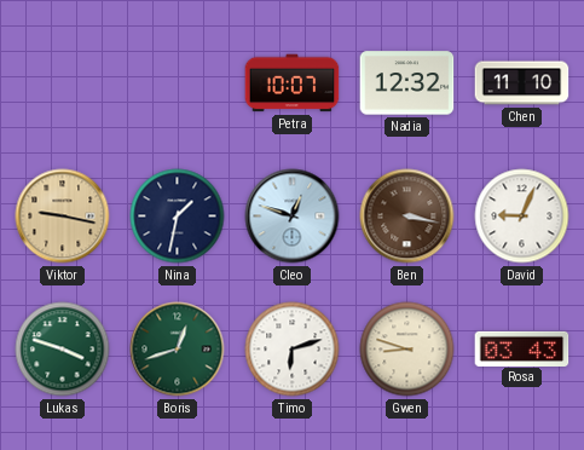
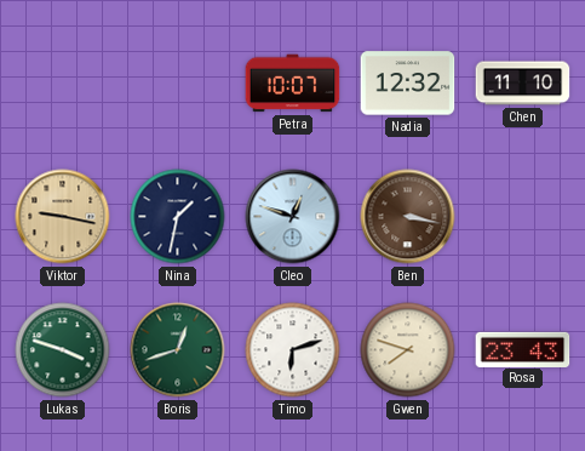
David: 9:04 -> none (522, 217)
Gwen: 8:48 -> 7:48 (408, 350)
Rosa: 03:43 -> 23:43 (523, 349)
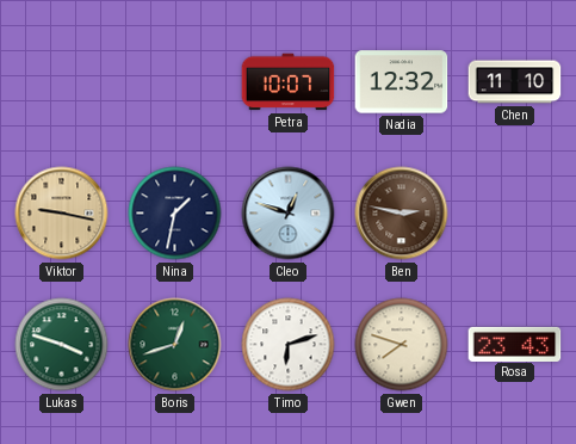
Ben: 3:17 -> 2:47 (402, 214)
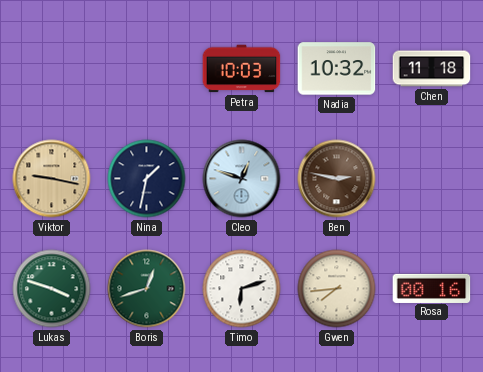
Petra: 10:07 -> 10:03 (242, 69)
Nadia: 12:32 -> 10:32 (337, 69)
Chen: 11:10 -> 11:18 (432, 69)
Gwen: 7:48 -> 7:44 (337, 289)
Rosa: 23:43 -> 00:16 (432, 288)
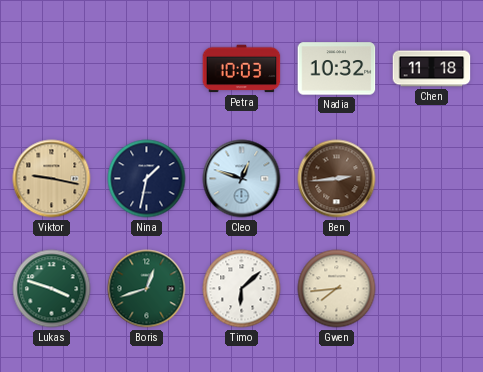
Ben: 2:47 -> 2:44 (337, 179)
Timo: 6:12 -> 6:08 (242, 289)
Rosa: 00:16 -> none (432, 288)
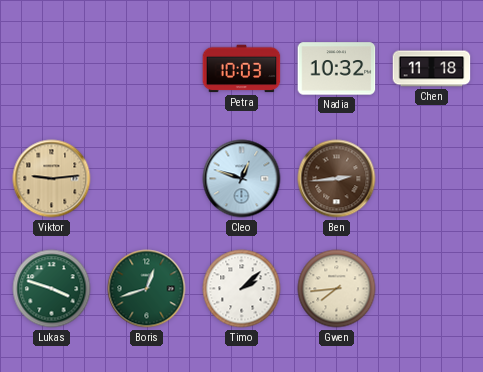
Viktor: 9:17 -> 9:14 (52, 179)
Nina: 1:32 -> none (147, 179)
Timo: 6:08 -> 2:08 (242, 289)
